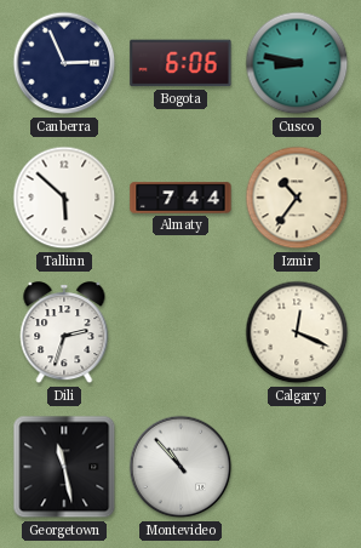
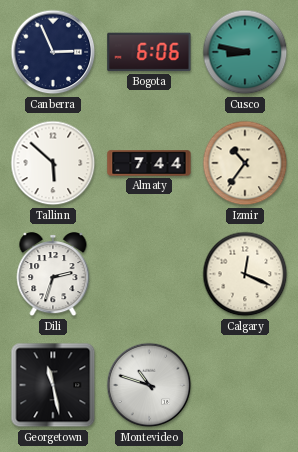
Montevideo: 10:53 -> 10:48 (149, 385)
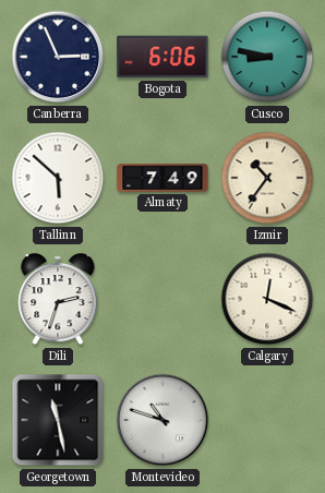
Almaty: 7:44 -> 7:49 (162, 178)
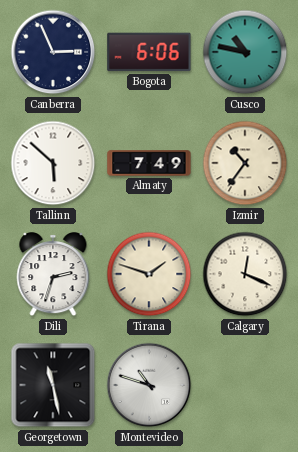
Cusco: 8:47 -> 10:47 (245, 52)
Tirana: none -> 1:48 (149, 274)
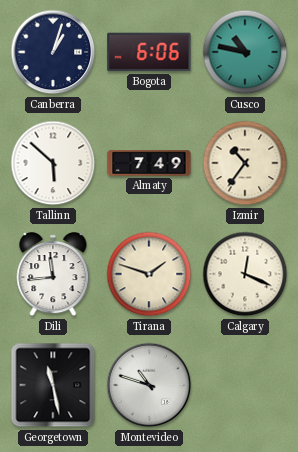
Canberra: 2:56 -> 1:03 (53, 52)
Dili: 2:33 -> 11:44 (53, 275)
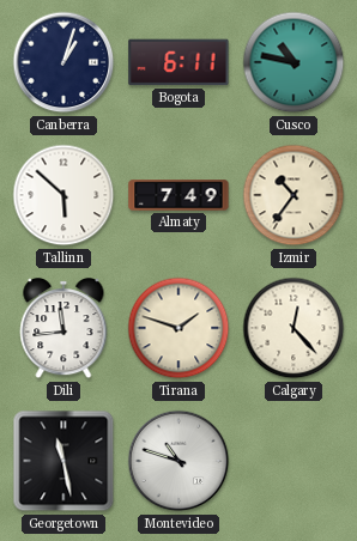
Bogota: 6:06 -> 6:11 (179, 62)
Calgary: 12:19 -> 12:23 (294, 328)
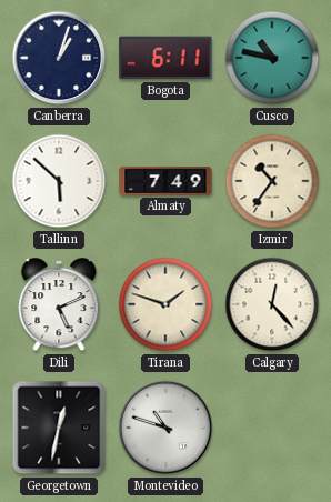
Dili: 11:44 -> 5:11 (59, 305)
Georgetown: 11:28 -> 12:32 (59, 428)
